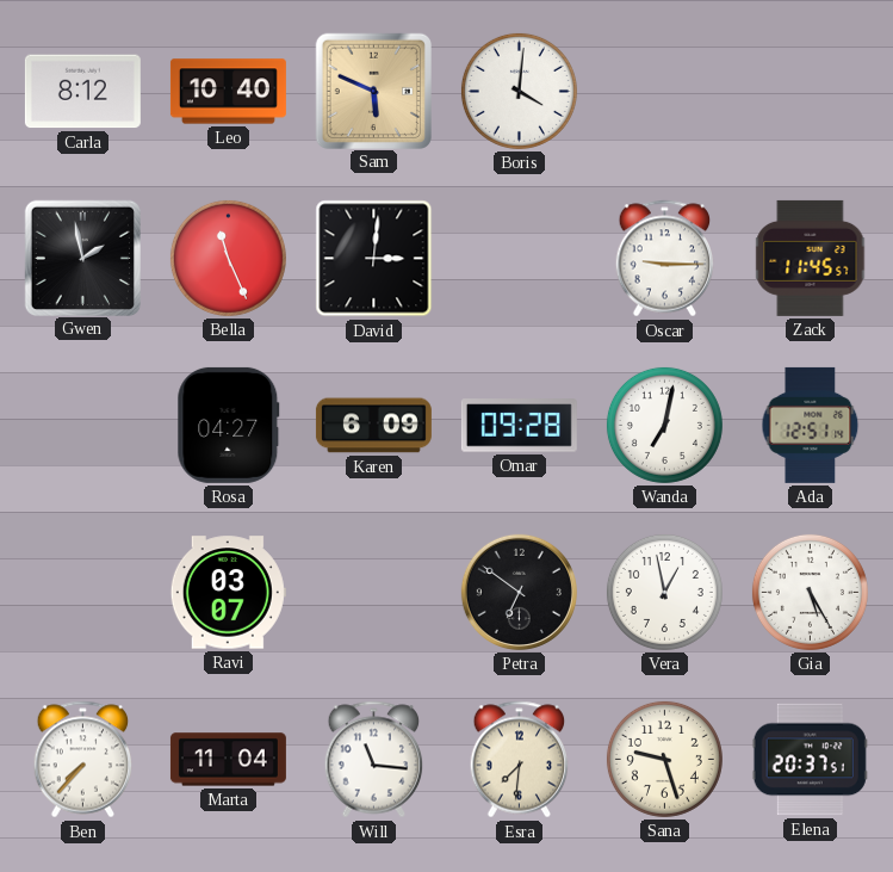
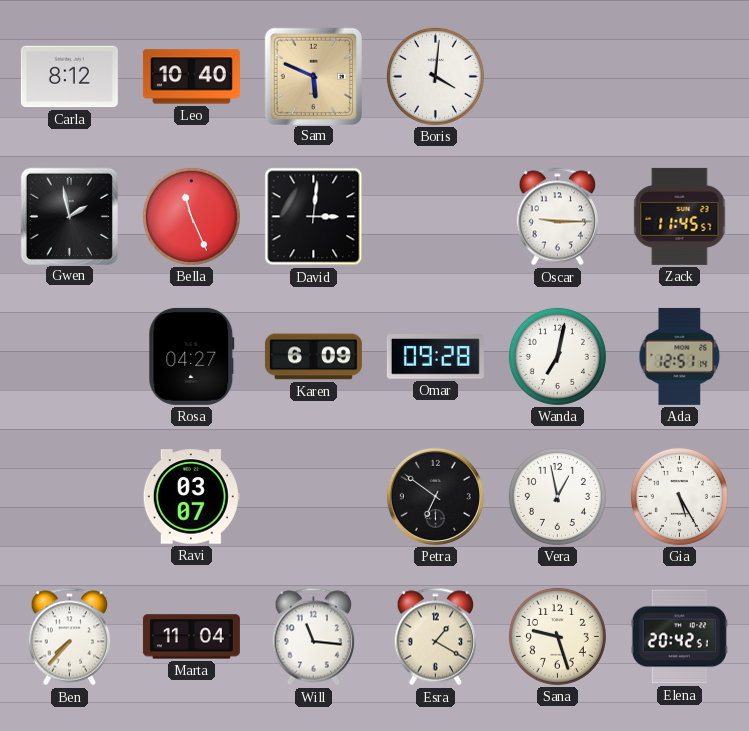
Esra: 7:31 -> 1:20 (436, 637)
Elena: 20:37 -> 20:42 (679, 637)
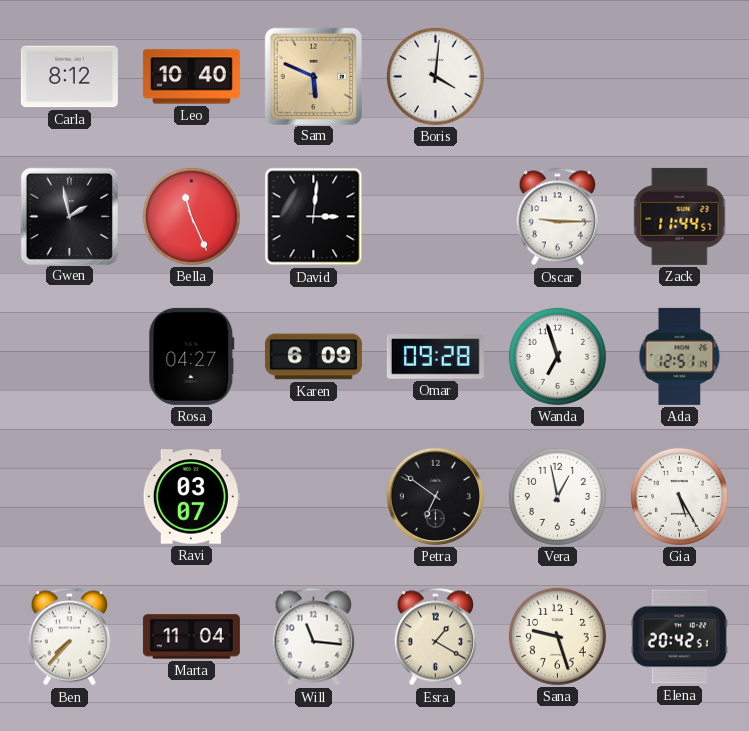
Zack: 11:45 -> 11:44 (680, 216)
Wanda: 7:02 -> 6:57 (557, 356)
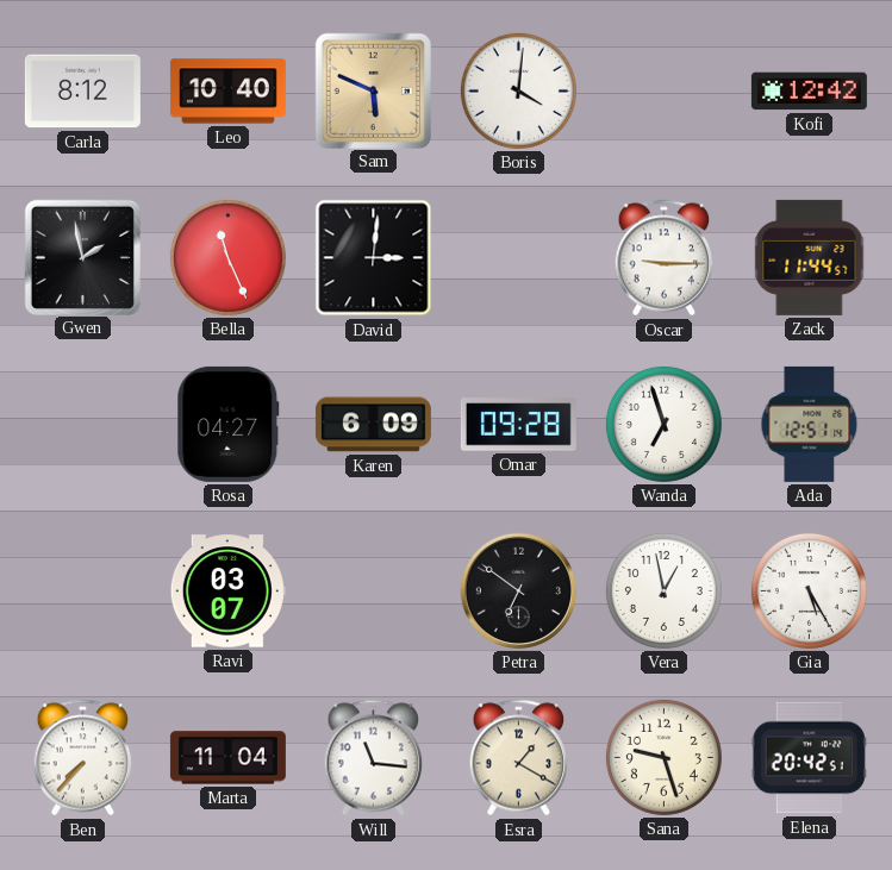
Kofi: none -> 12:42 (809, 92)
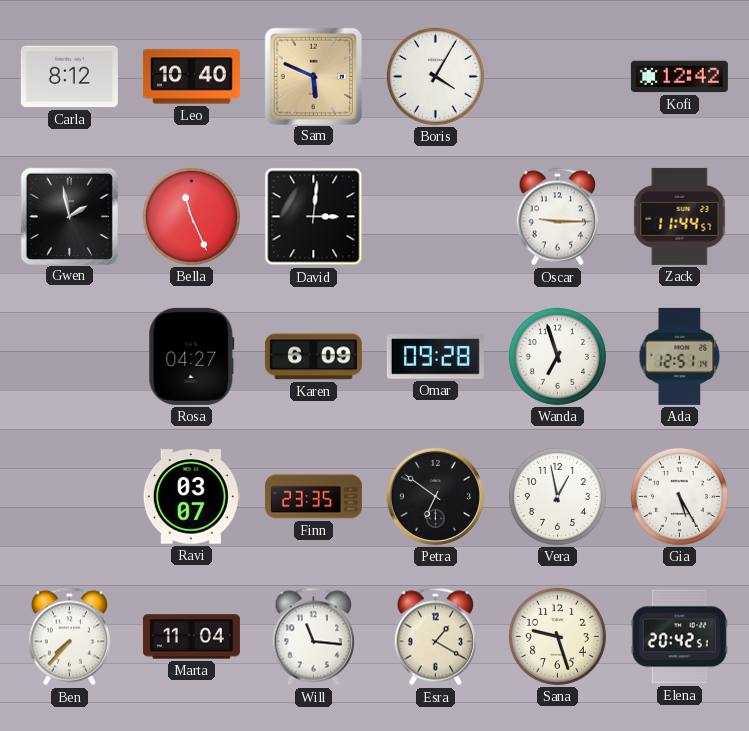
Boris: 4:01 -> 4:05 (435, 76)
Finn: none -> 23:35 (313, 497)
